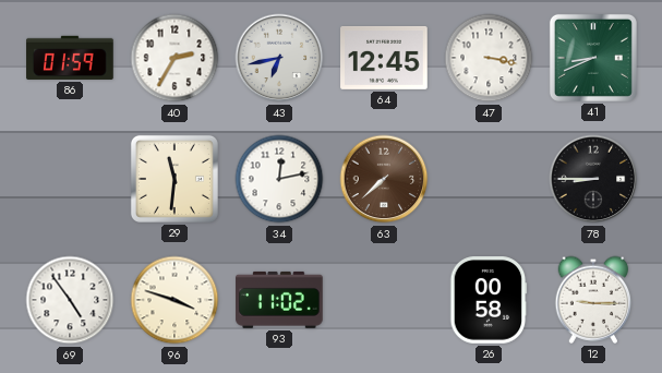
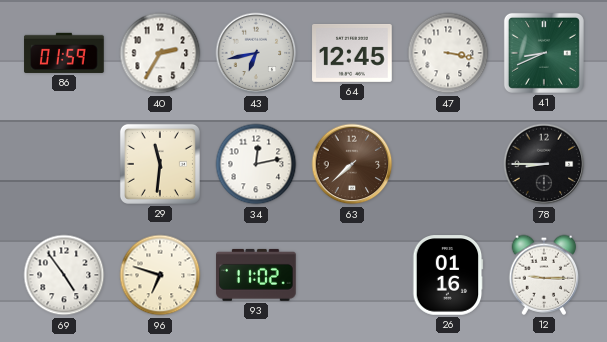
96: 3:48 -> 6:48 (160, 275)
26: 00:58 -> 01:16 (448, 275)
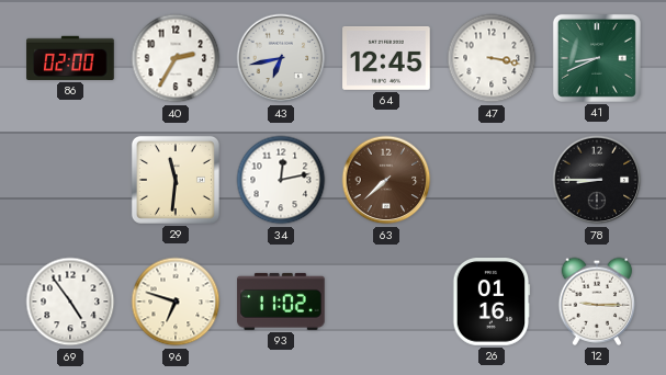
86: 01:59 -> 02:00 (70, 58)
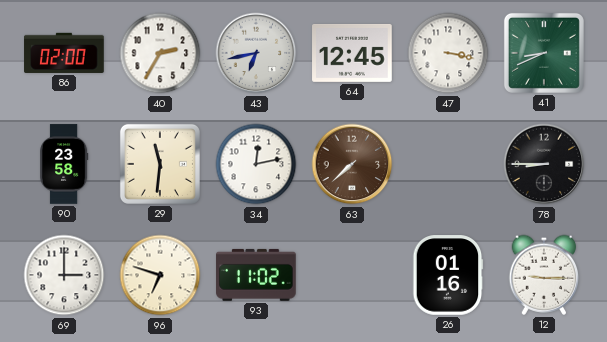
90: none -> 23:58 (65, 164)
69: 4:54 -> 3:00 (64, 275)
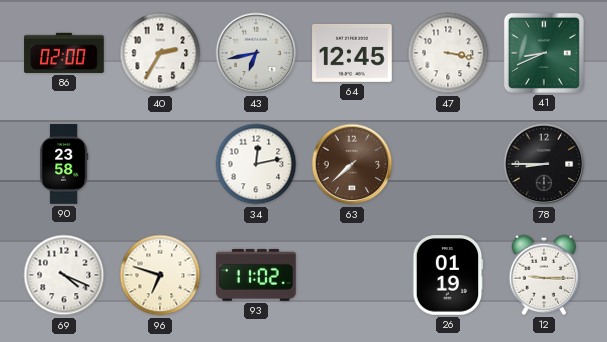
29: 11:31 -> none (160, 164)
69: 3:00 -> 4:19 (64, 275)
26: 01:16 -> 01:19 (448, 275)
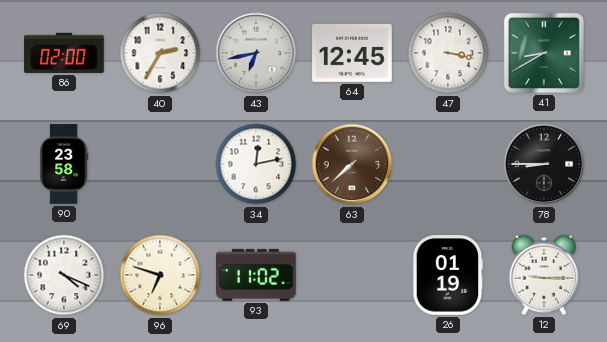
41: 8:41 -> 8:40 (544, 53)
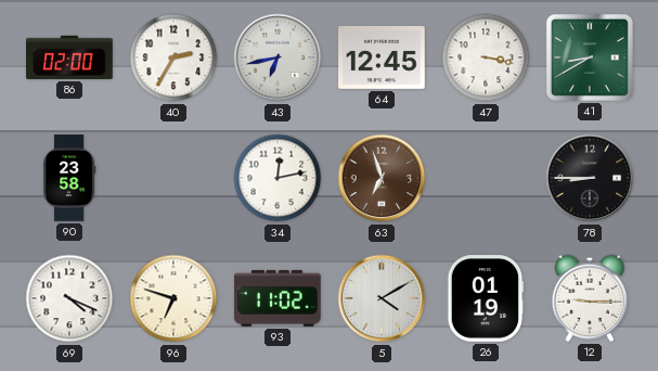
63: 7:38 -> 6:57 (382, 178)
5: none -> 4:10 (382, 298)
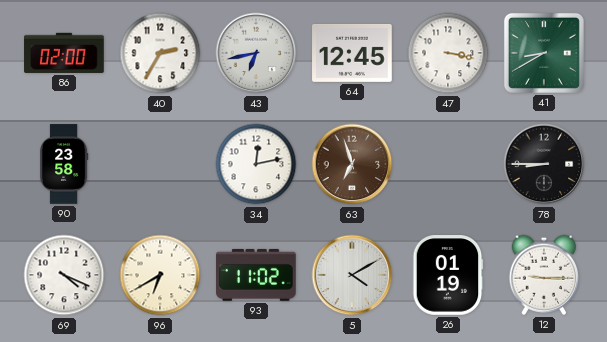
96: 6:48 -> 6:40 (160, 275)
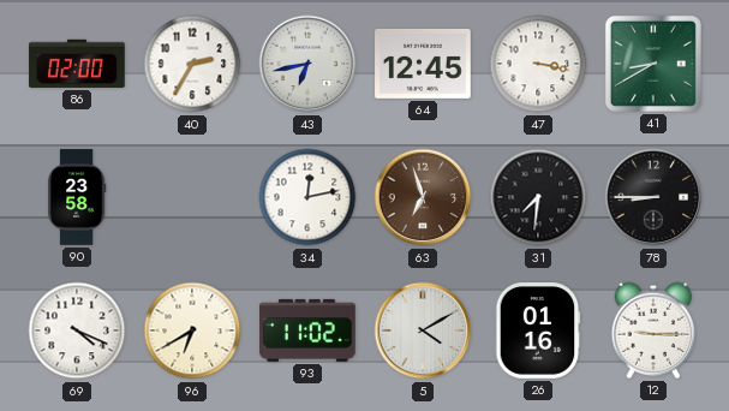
31: none -> 7:31 (538, 197)
26: 01:19 -> 01:16 (538, 330)
